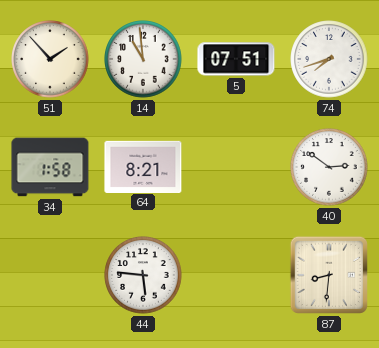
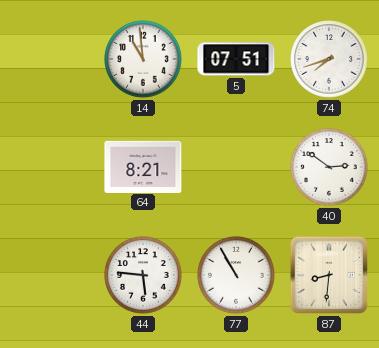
51: 1:53 -> none (50, 59)
34: 1:58 -> none (50, 167)
77: none -> 10:55 (236, 275)
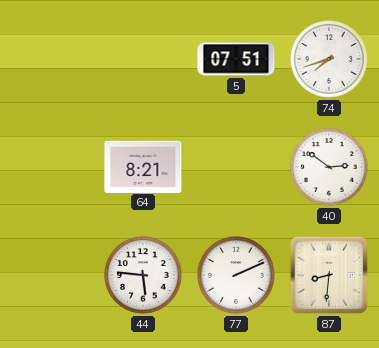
14: 10:59 -> none (143, 59)
77: 10:55 -> 2:11 (236, 275)
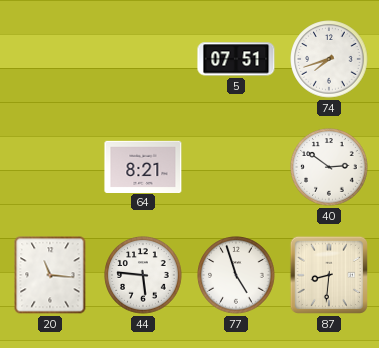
20: none -> 11:16 (50, 275)
77: 2:11 -> 4:57 (236, 275)
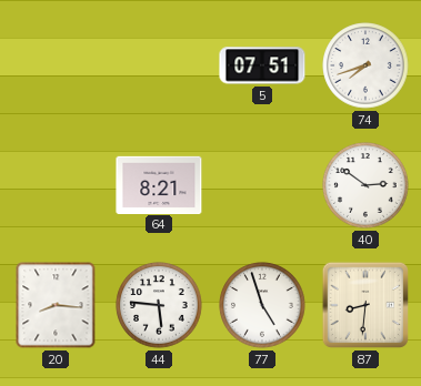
20: 11:16 -> 8:16 (56, 305)
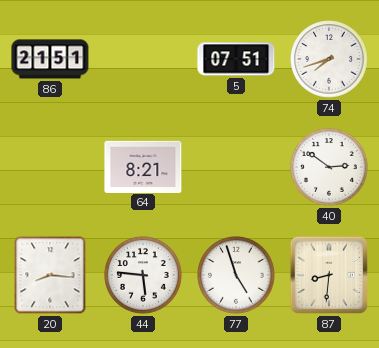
86: none -> 21:51 (50, 59)
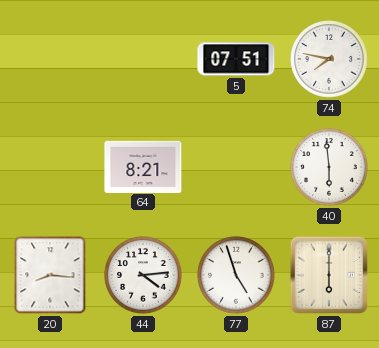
86: 21:51 -> none (50, 59)
74: 7:42 -> 7:47 (329, 59)
40: 2:51 -> 5:59 (329, 167)
44: 5:46 -> 4:14 (143, 275)
87: 8:31 -> 6:00 (329, 275)
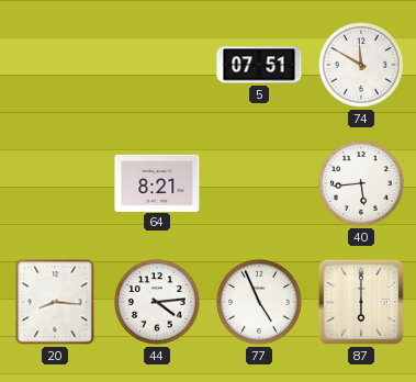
74: 7:47 -> 11:50 (361, 65)
40: 5:59 -> 5:44 (361, 183)
77: 4:57 -> 4:56 (259, 302)
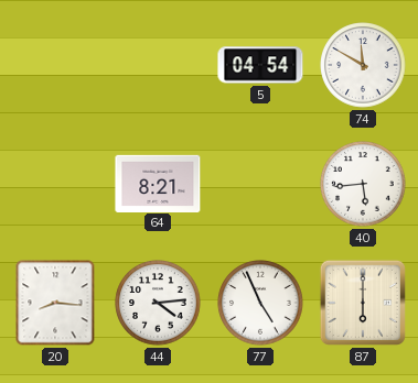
5: 07:51 -> 04:54 (260, 65)
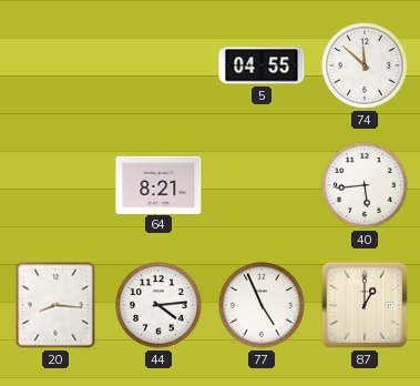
5: 04:54 -> 04:55 (262, 65)
74: 11:50 -> 11:52 (365, 65)
87: 6:00 -> 1:00 (365, 305)
